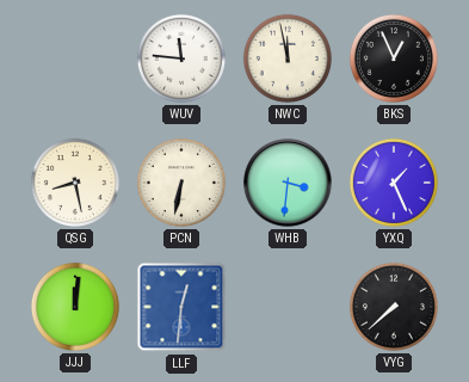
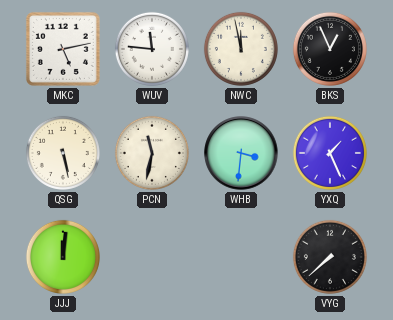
MKC: none -> 5:13 (63, 49)
QSG: 8:28 -> 5:28 (63, 153)
PCN: 6:32 -> 11:32 (152, 153)
LLF: 12:31 -> none (181, 307)
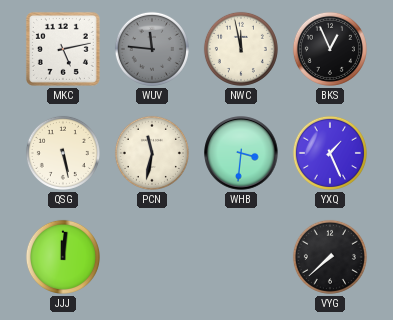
WUV dial: white -> grey (152, 49)
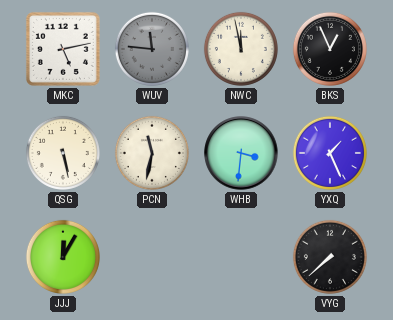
JJJ: 12:01 -> 12:05 (63, 257)
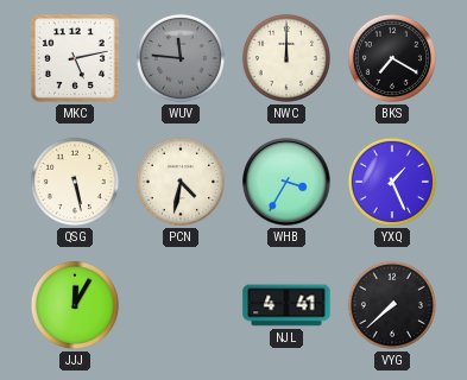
NWC: 11:58 -> 12:00 (286, 58)
BKS: 12:56 -> 7:20 (392, 58)
PCN: 11:32 -> 4:32 (181, 182)
WHB: 3:31 -> 3:35 (286, 182)
NJL: none -> 4:41 (286, 305)
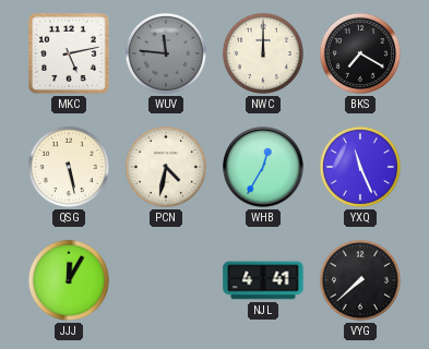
WHB: 3:35 -> 12:35 (263, 167)
YXQ: 1:26 -> 11:26 (360, 167)
